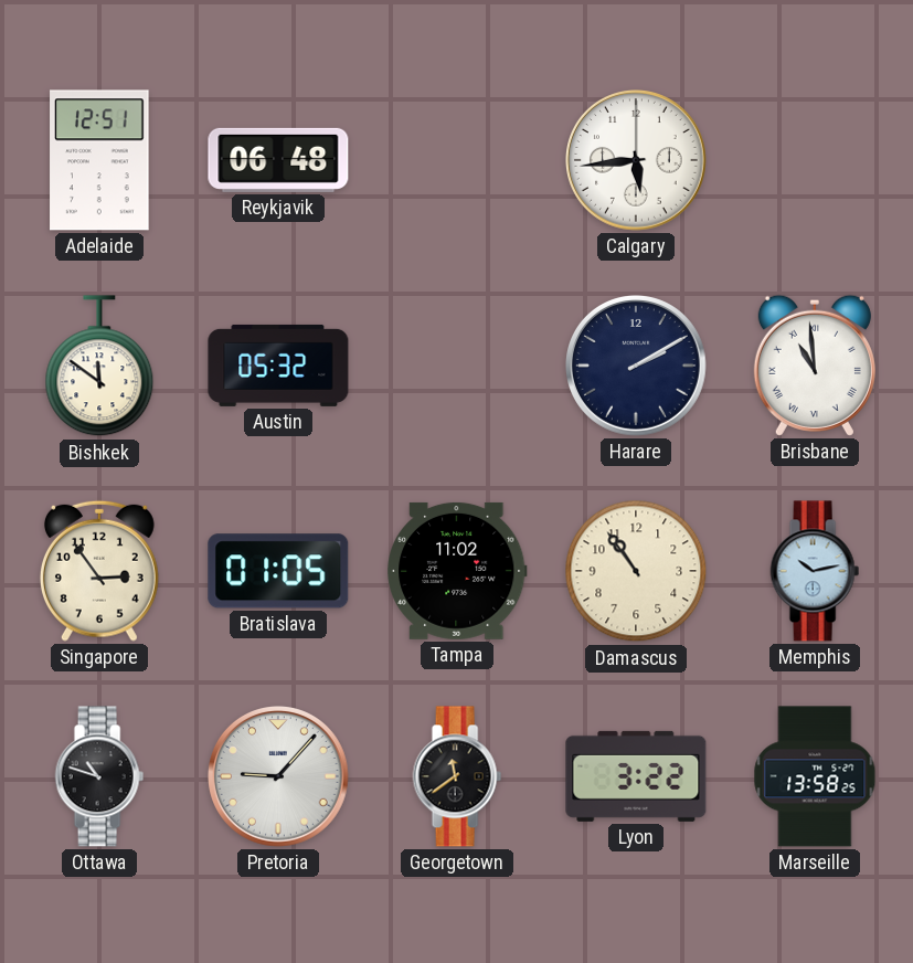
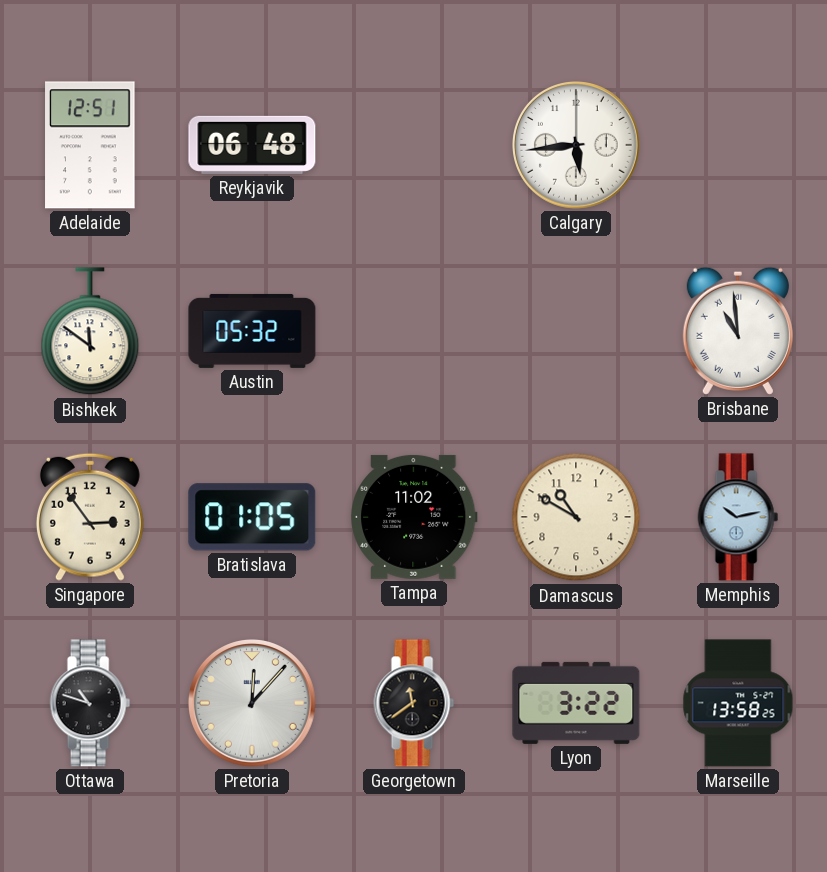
Harare: 2:10 -> none (637, 367)
Damascus: 10:54 -> 10:50 (576, 517)
Pretoria: 9:07 -> 12:07 (253, 704)
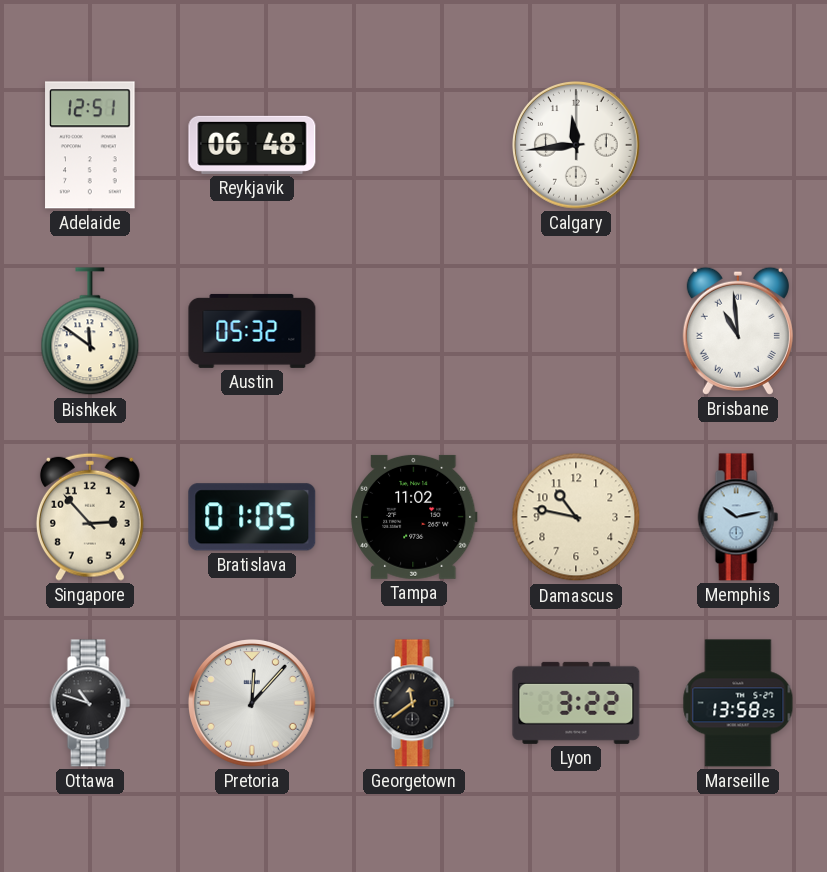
Calgary: 5:44 -> 11:44 (577, 146)
Singapore: 2:54 -> 2:53 (90, 517)
Damascus: 10:50 -> 10:47 (576, 517)
